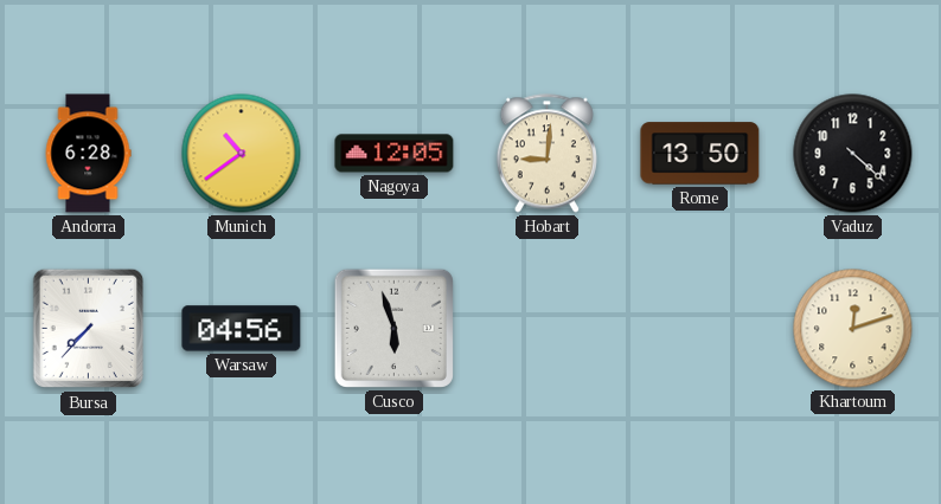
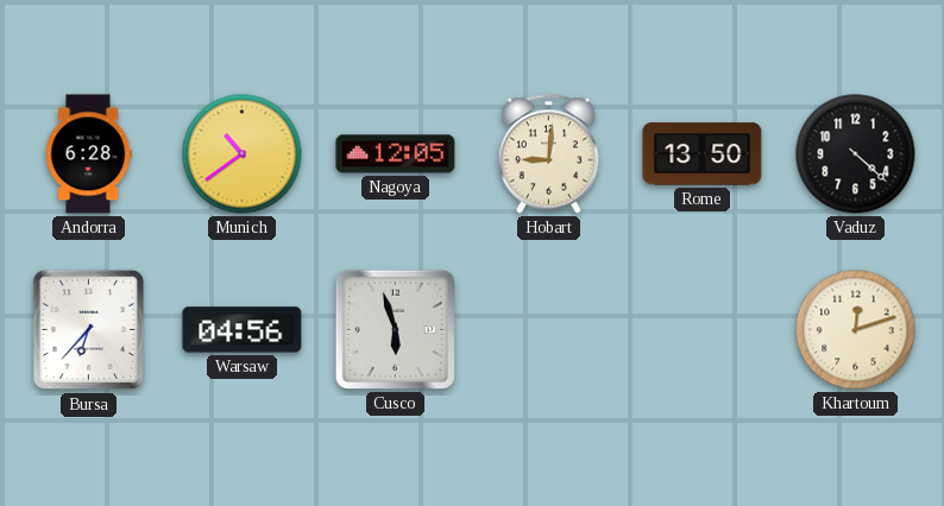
Bursa: 7:37 -> 6:37 (88, 330)
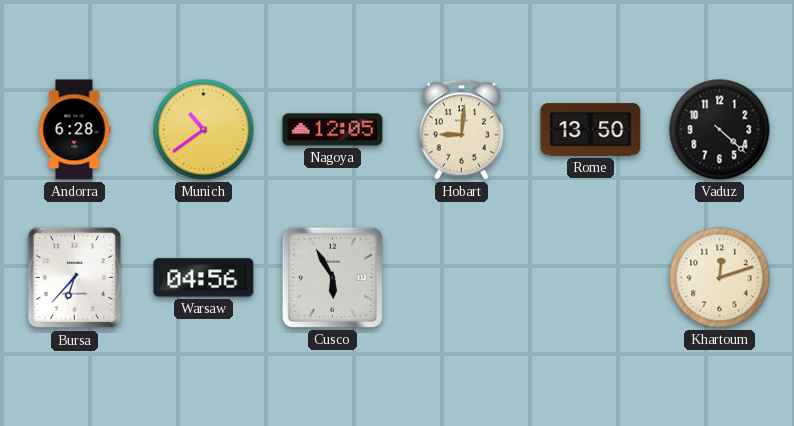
Cusco: 5:57 -> 5:55 (332, 277)
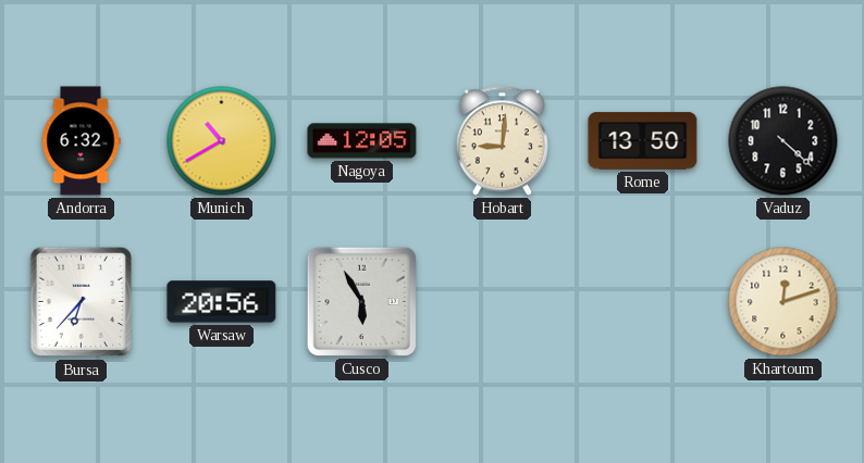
Andorra: 6:28 -> 6:32 (81, 141)
Munich: 10:39 -> 10:40 (222, 141)
Warsaw: 04:56 -> 20:56 (222, 302)
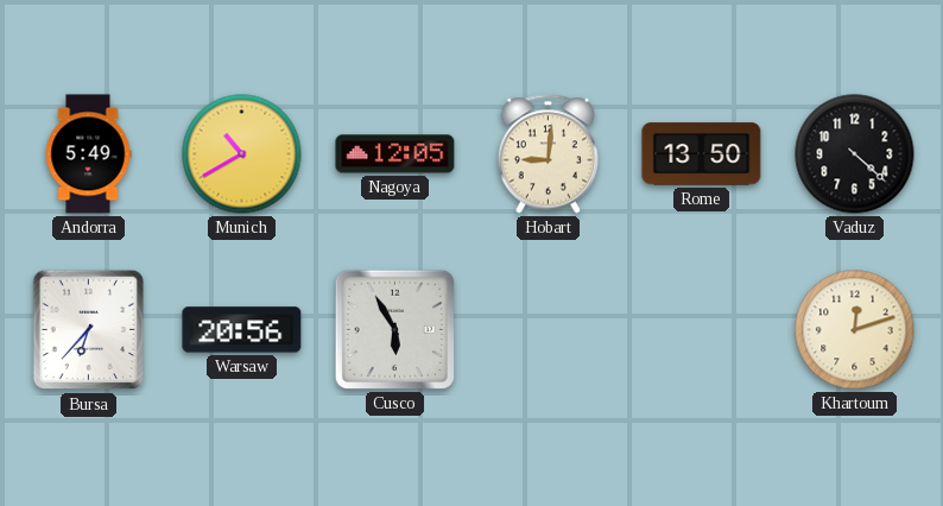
Andorra: 6:32 -> 5:49 (88, 154)
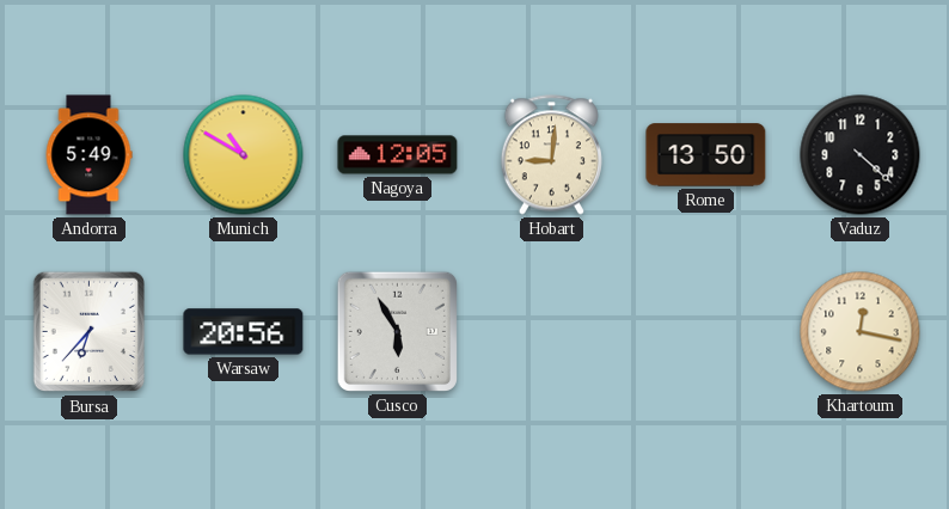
Munich: 10:40 -> 10:50 (244, 155)
Khartoum: 12:12 -> 12:17 (861, 332)
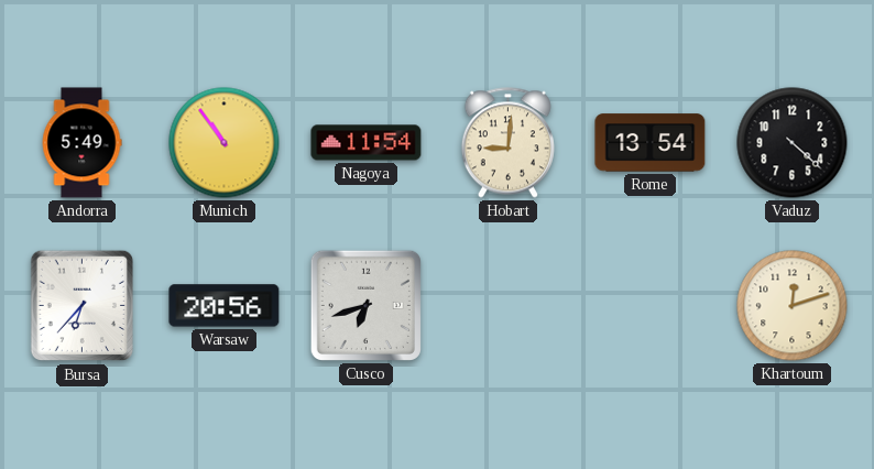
Munich: 10:50 -> 10:54 (225, 143)
Nagoya: 12:05 -> 11:54 (367, 143)
Rome: 13:50 -> 13:54 (651, 143)
Cusco: 5:55 -> 6:42 (365, 305)
Khartoum: 12:17 -> 12:12 (793, 306)
